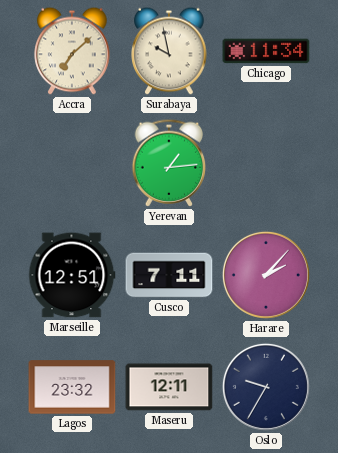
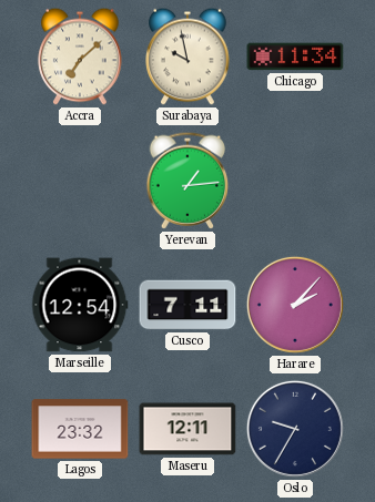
Marseille: 12:51 -> 12:54 (80, 305)
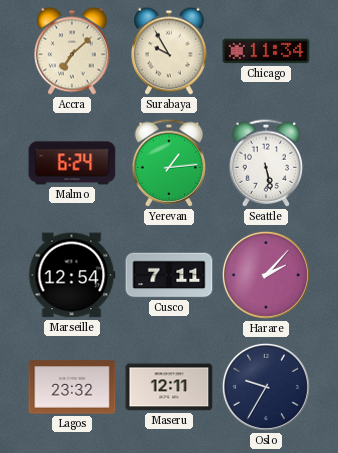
Surabaya: 9:58 -> 9:55 (169, 51)
Malmo: none -> 6:24 (72, 163)
Seattle: none -> 5:28 (266, 163)
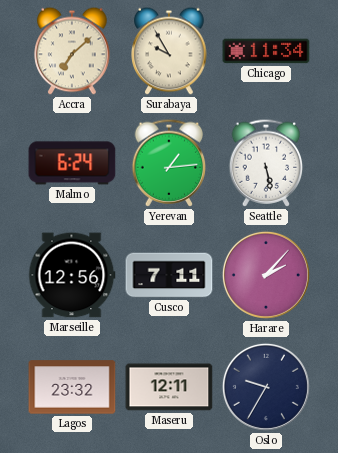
Marseille: 12:54 -> 12:56 (72, 275)
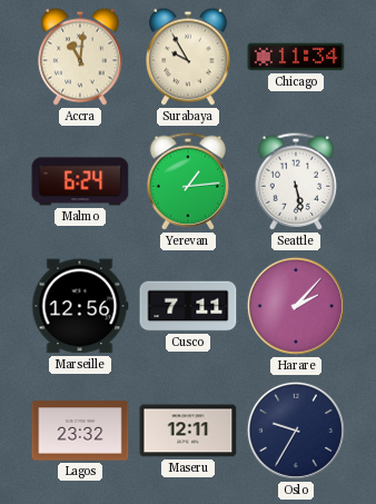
Accra: 7:08 -> 11:01 (80, 57)
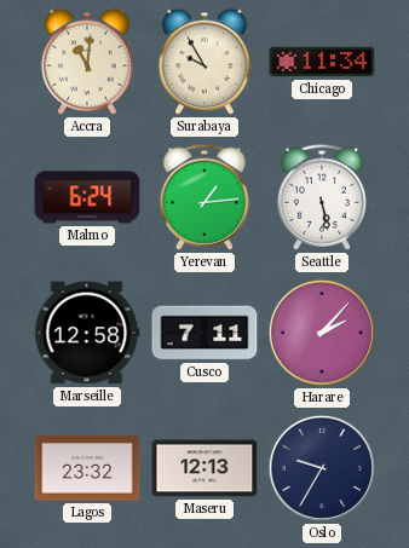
Marseille: 12:56 -> 12:58 (87, 333)
Maseru: 12:11 -> 12:13 (204, 468)
